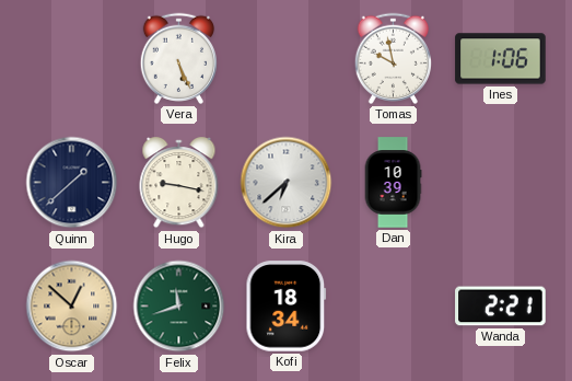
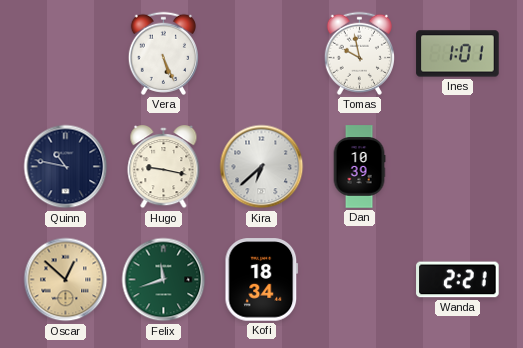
Ines: 1:06 -> 1:01 (458, 54)
Quinn: 1:38 -> 10:47 (66, 167)
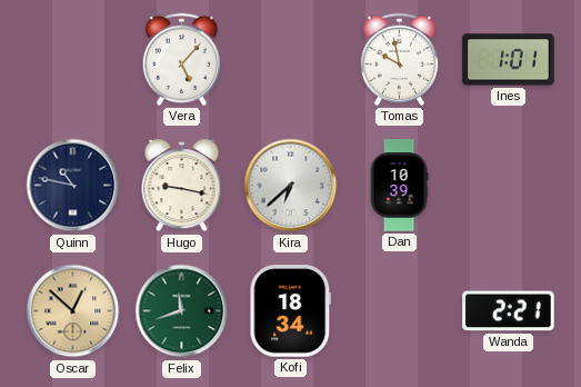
Vera: 5:26 -> 5:07 (181, 59)
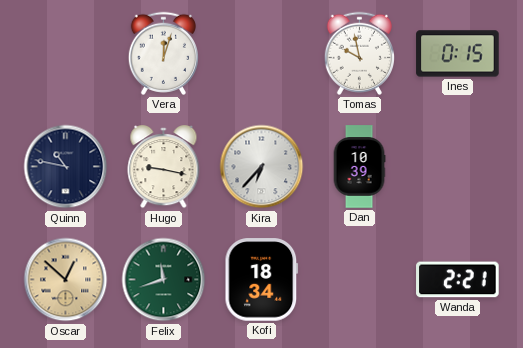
Vera: 5:07 -> 12:03 (163, 53)
Ines: 1:01 -> 0:15 (458, 54)
Kira: 6:38 -> 6:37 (262, 167)
